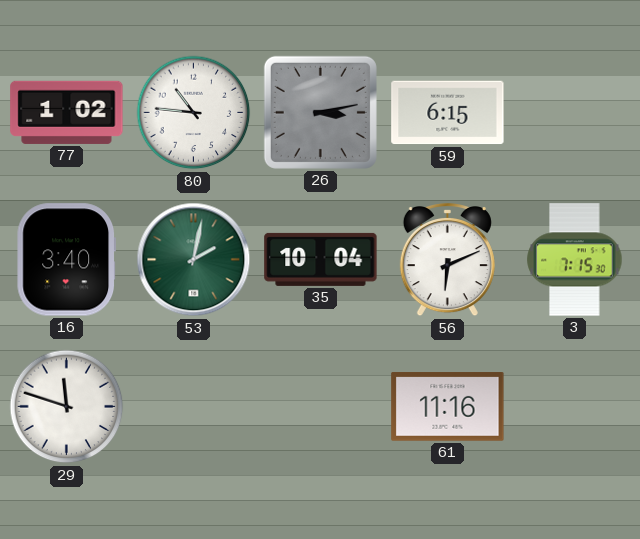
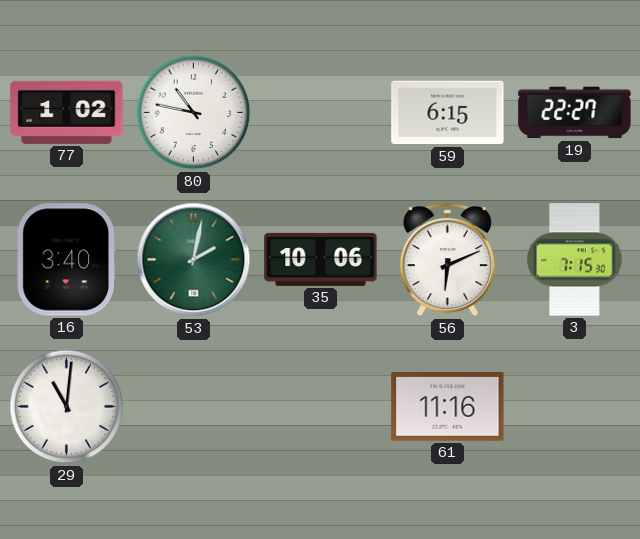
80: 10:46 -> 10:47 (194, 113)
26: 3:13 -> none (320, 112)
19: none -> 22:27 (575, 113)
35: 10:04 -> 10:06 (321, 259)
29: 11:48 -> 11:01 (67, 407)
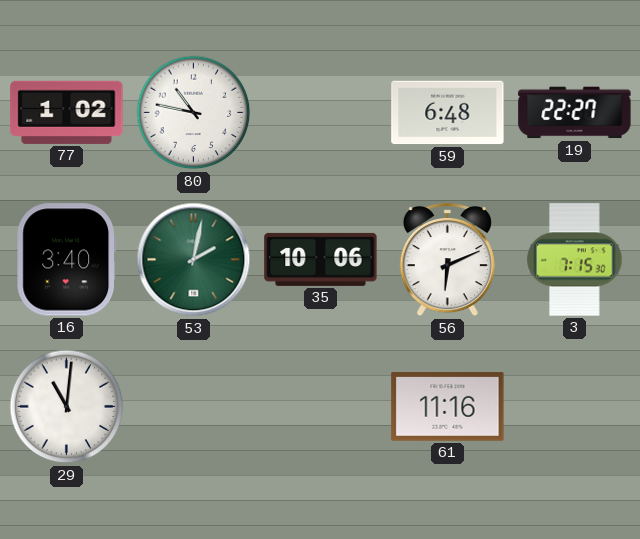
59: 6:15 -> 6:48 (448, 113)
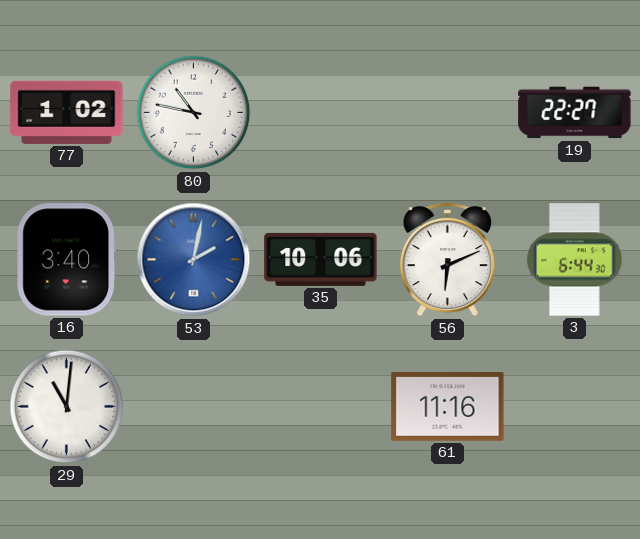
59: 6:48 -> none (448, 113)
53 dial: green -> blue (194, 260)
3: 7:15 -> 6:44 (575, 260)
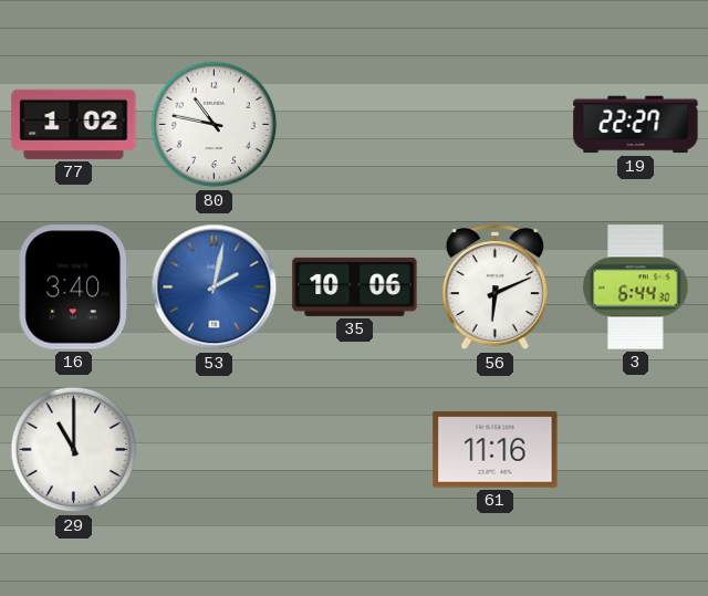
29: 11:01 -> 11:00 (74, 450)
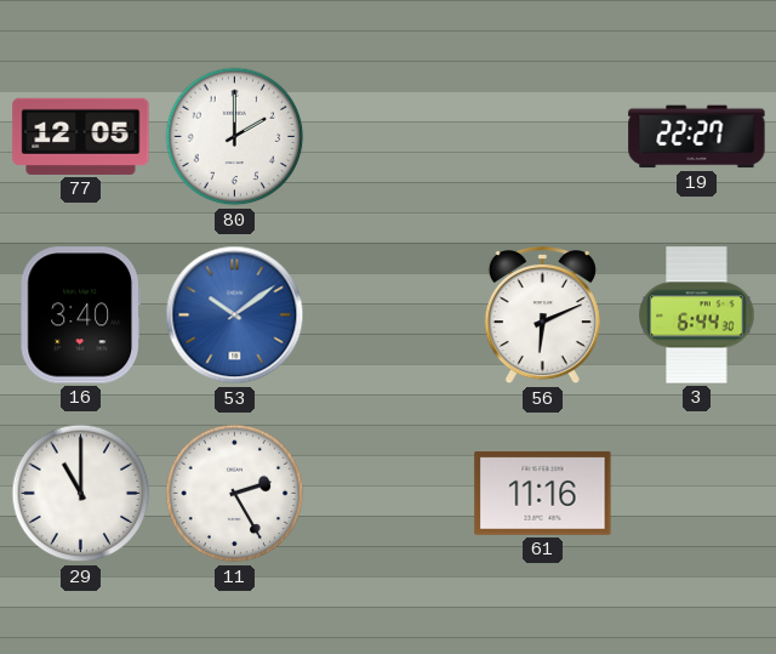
77: 1:02 -> 12:05 (81, 136)
80: 10:47 -> 2:00 (235, 137)
53: 2:02 -> 10:09 (235, 315)
35: 10:06 -> none (355, 286)
11: none -> 2:25 (235, 494)
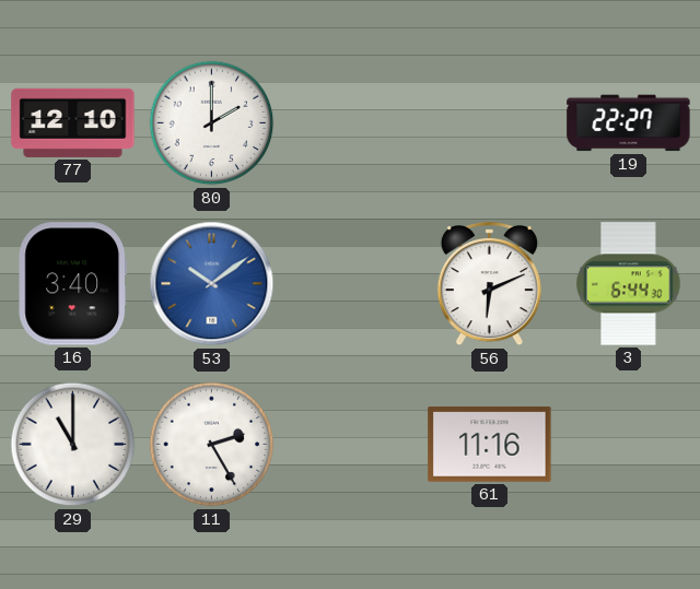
77: 12:05 -> 12:10 (73, 122)
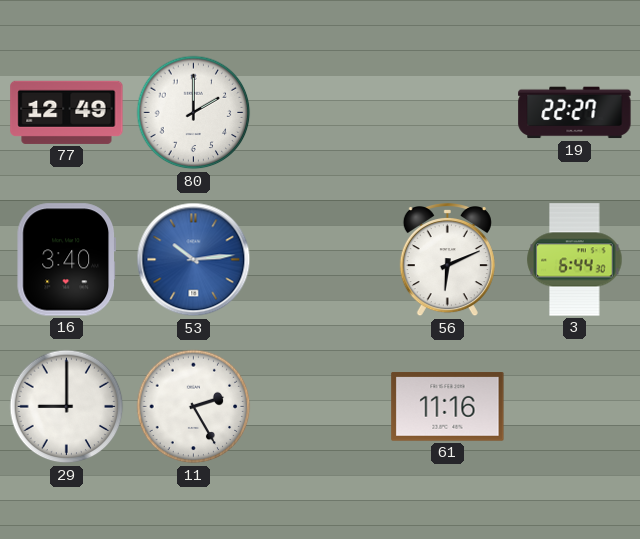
77: 12:10 -> 12:49 (67, 112)
53: 10:09 -> 10:14 (194, 260)
29: 11:00 -> 9:00 (67, 407)
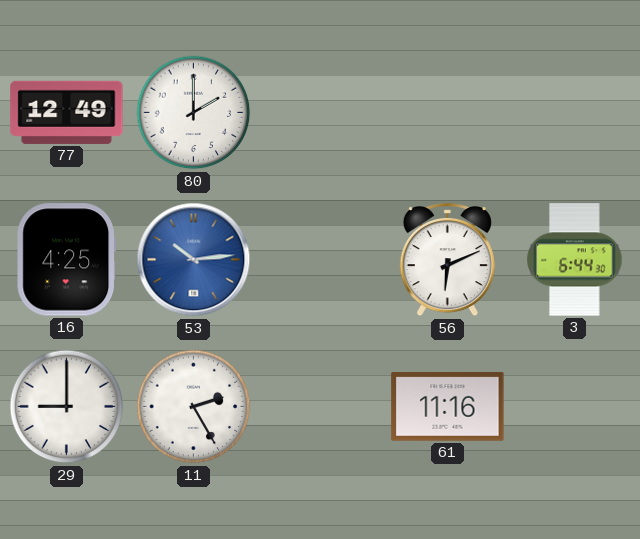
19: 22:27 -> none (575, 113)
16: 3:40 -> 4:25 (66, 260)
